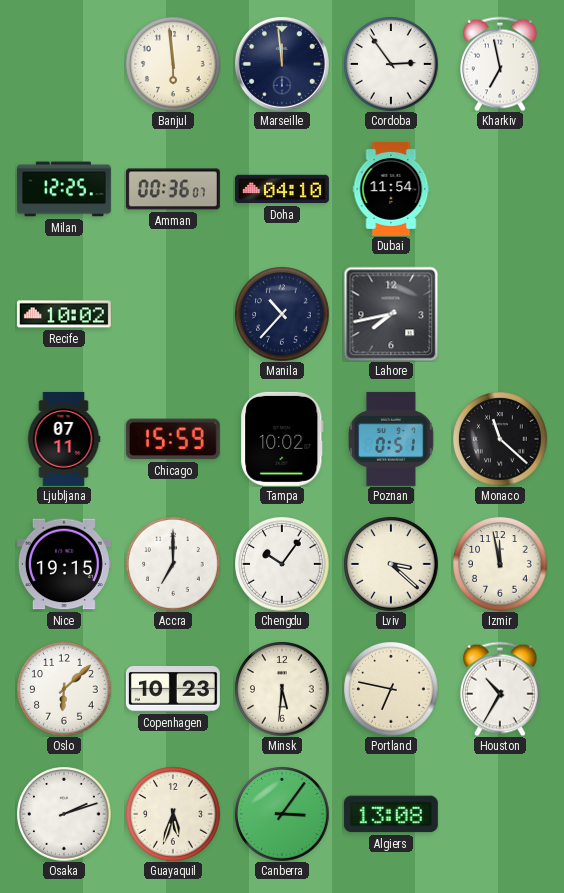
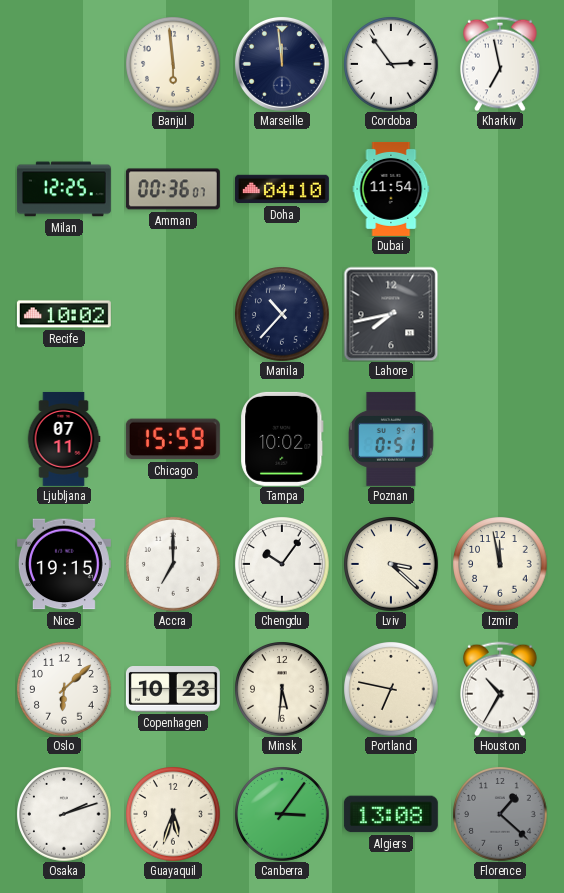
Monaco: 11:22 -> none (500, 439)
Florence: none -> 1:22 (500, 814)
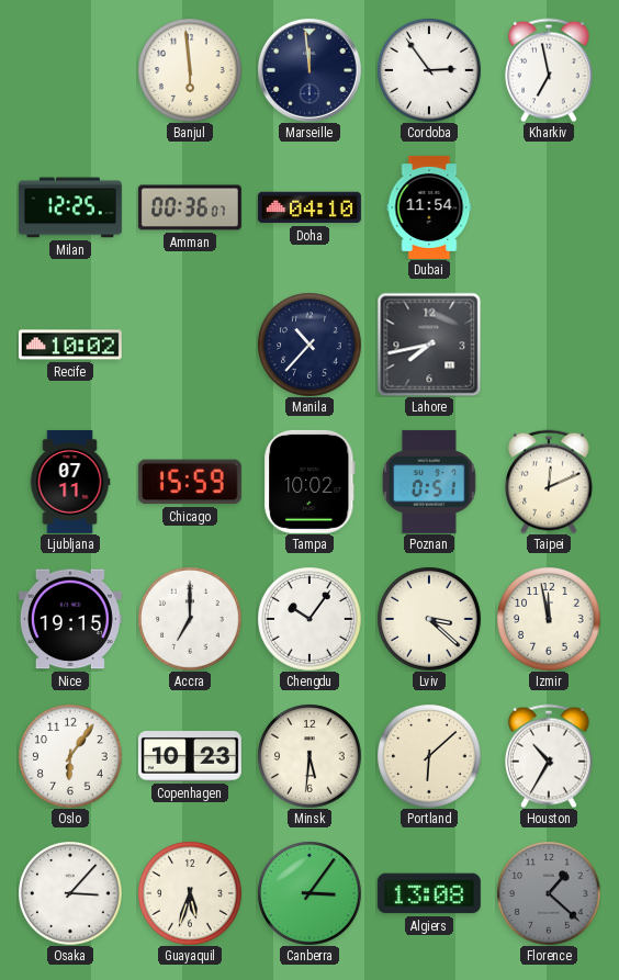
Taipei: none -> 12:11 (549, 482)
Oslo: 6:08 -> 6:06 (70, 756)
Portland: 6:47 -> 6:08 (429, 756)
Osaka: 2:12 -> 3:07 (70, 893)
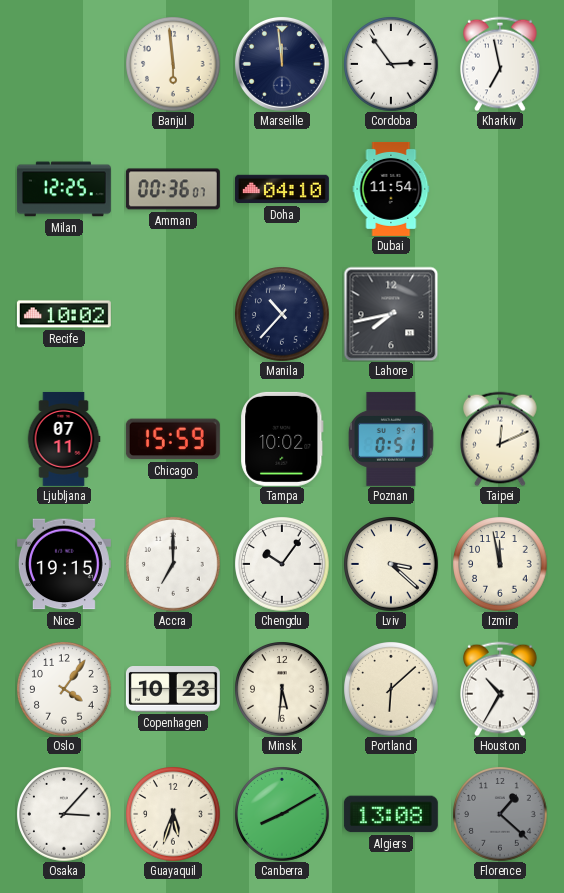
Oslo: 6:06 -> 4:06 (64, 689)
Canberra: 3:06 -> 8:10 (282, 814)
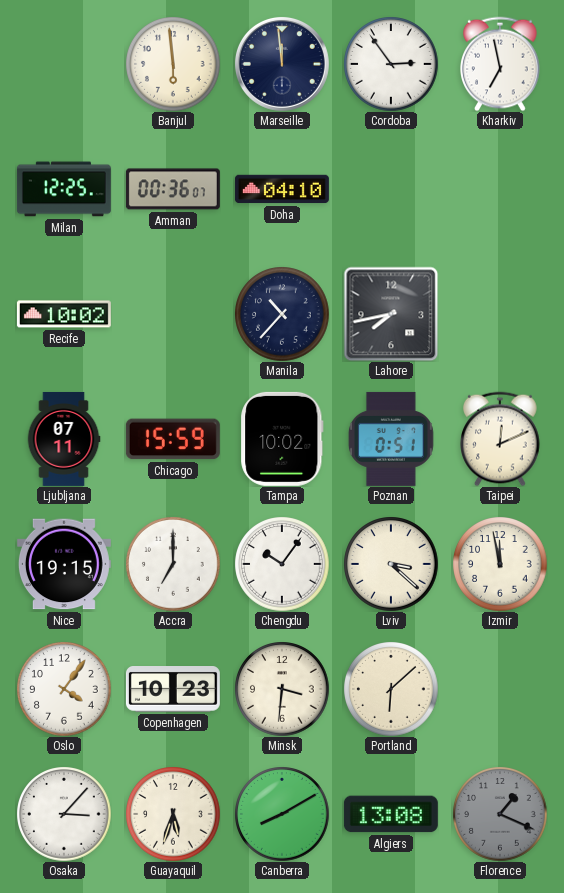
Dubai: 11:54 -> none (391, 189)
Minsk: 5:31 -> 3:31 (282, 689)
Houston: 10:35 -> none (500, 689)
Florence: 1:22 -> 1:19 (500, 814)
